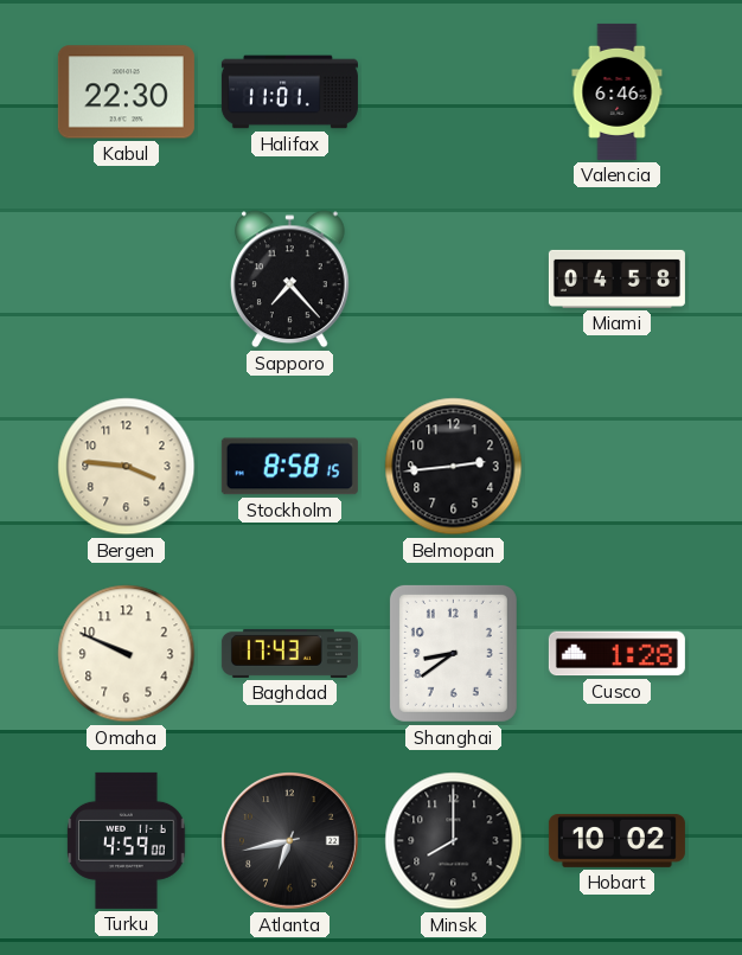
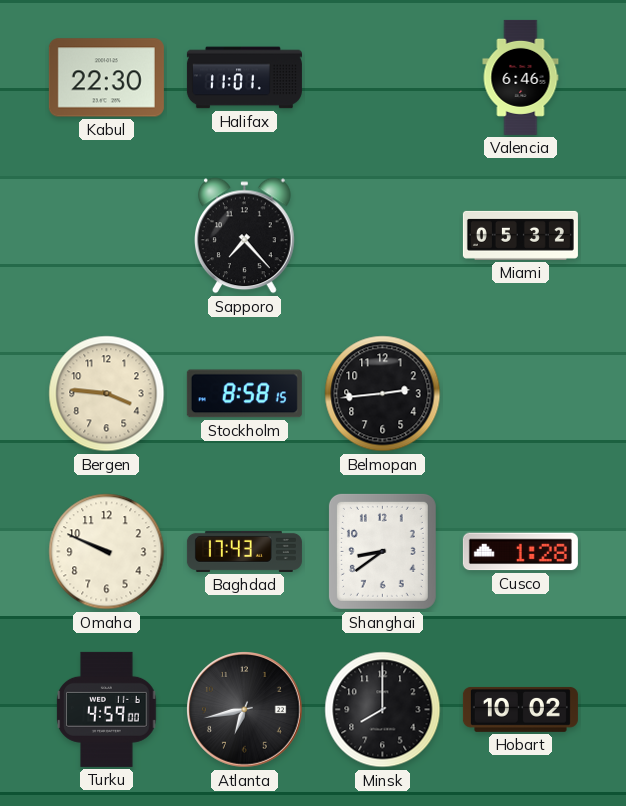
Miami: 04:58 -> 05:32 (520, 235)
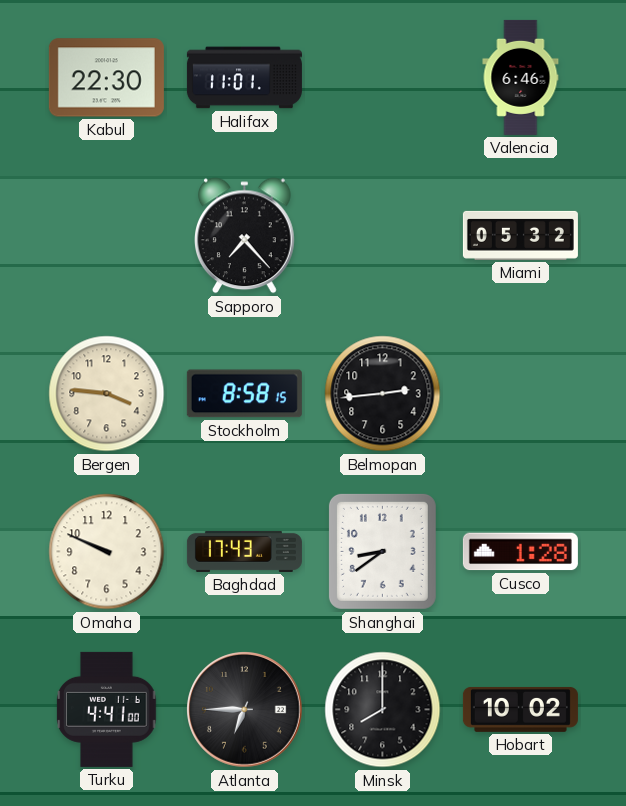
Turku: 4:59 -> 4:41 (107, 709)
Atlanta: 6:43 -> 6:45 (245, 710)
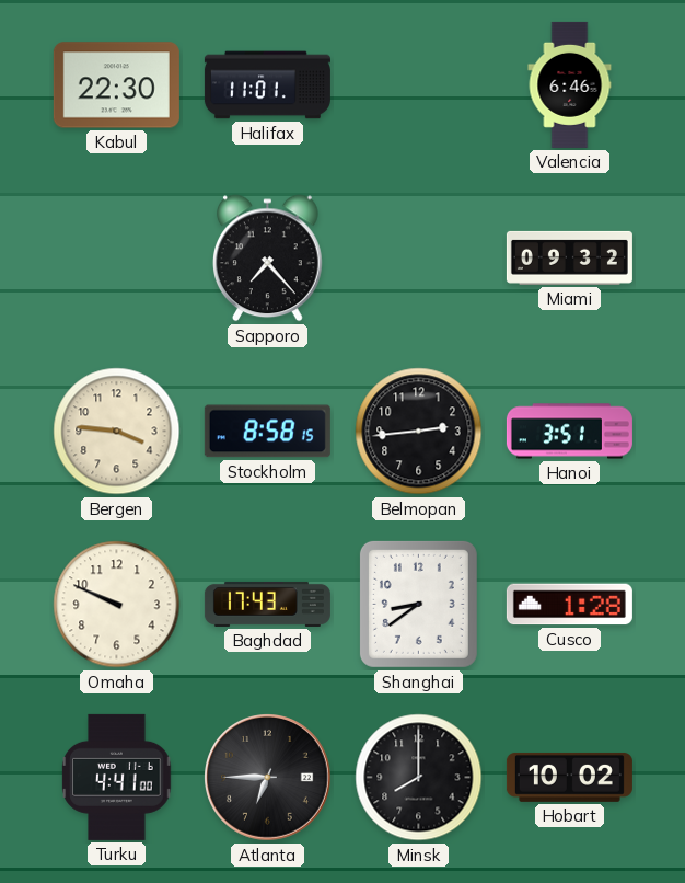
Miami: 05:32 -> 09:32 (569, 257)
Hanoi: none -> 3:51 (569, 432)
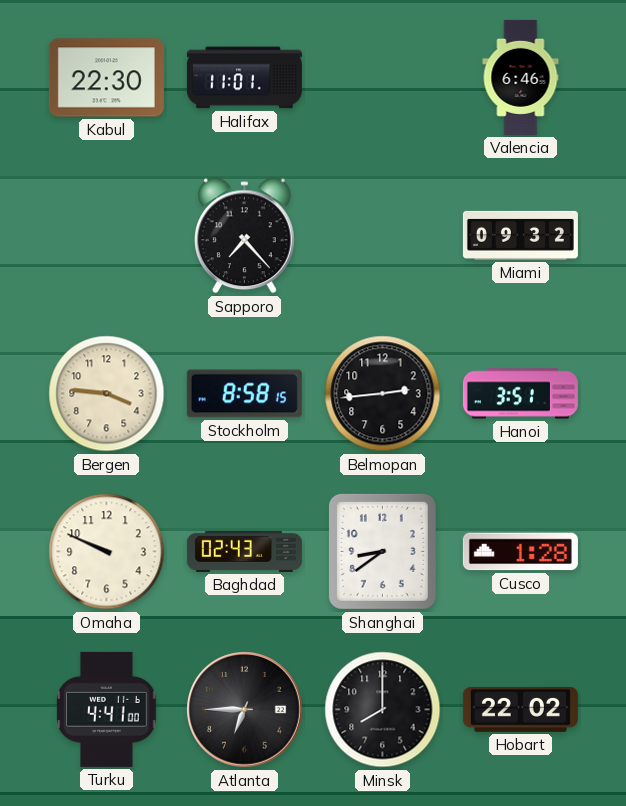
Baghdad: 17:43 -> 02:43 (244, 551)
Hobart: 10:02 -> 22:02 (520, 709)
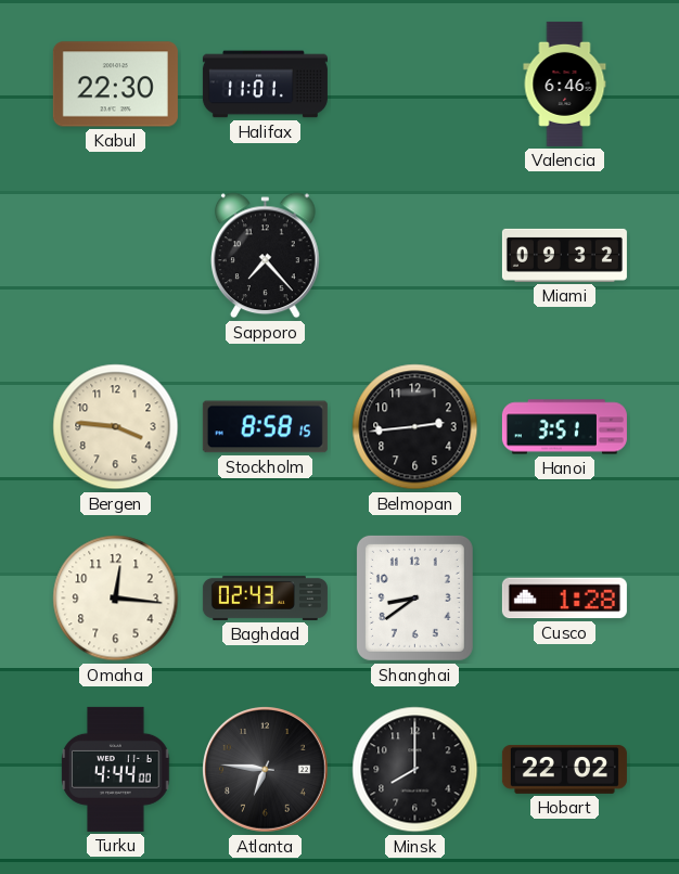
Omaha: 9:49 -> 12:16 (116, 599)
Turku: 4:41 -> 4:44 (116, 769)
Atlanta: 6:45 -> 6:46 (266, 770)
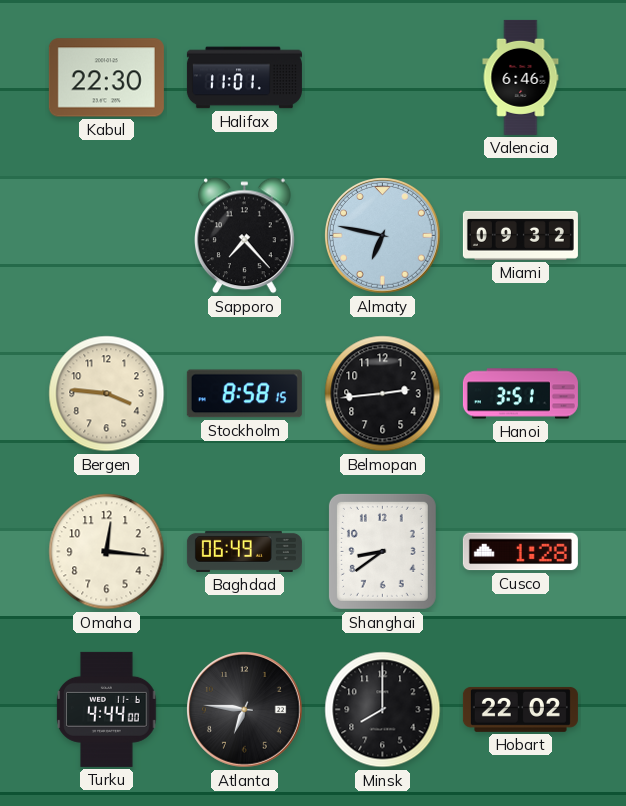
Almaty: none -> 6:47 (383, 236)
Baghdad: 02:43 -> 06:49 (244, 551)
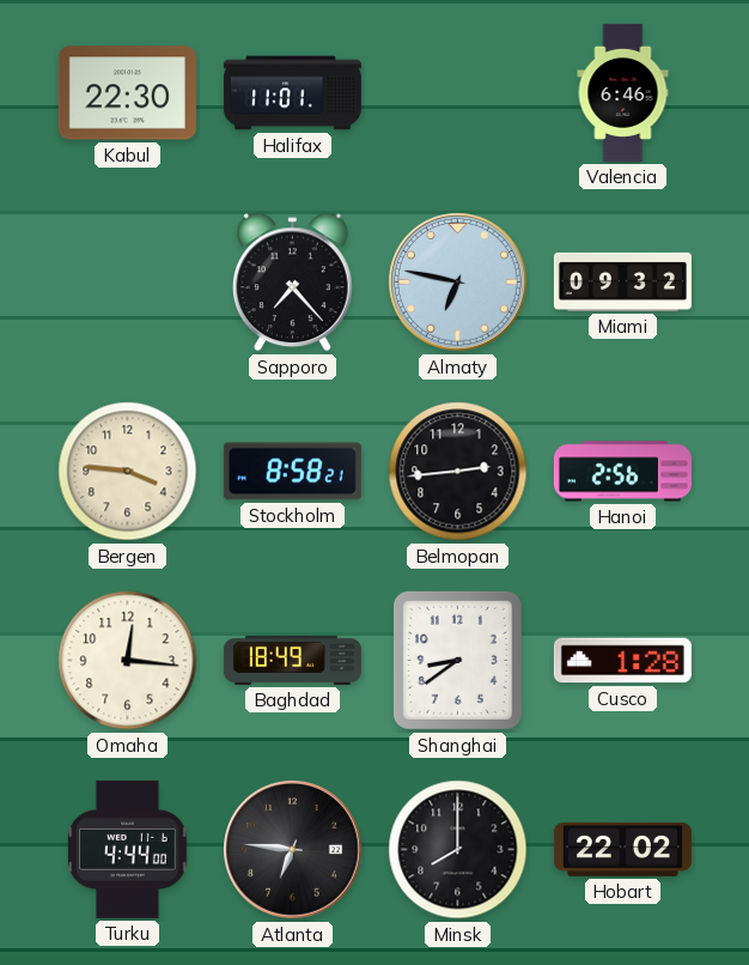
Stockholm: 8:58:15 -> 8:58:21 (292, 472)
Hanoi: 3:51 -> 2:56 (622, 472)
Baghdad: 06:49 -> 18:49 (292, 660)
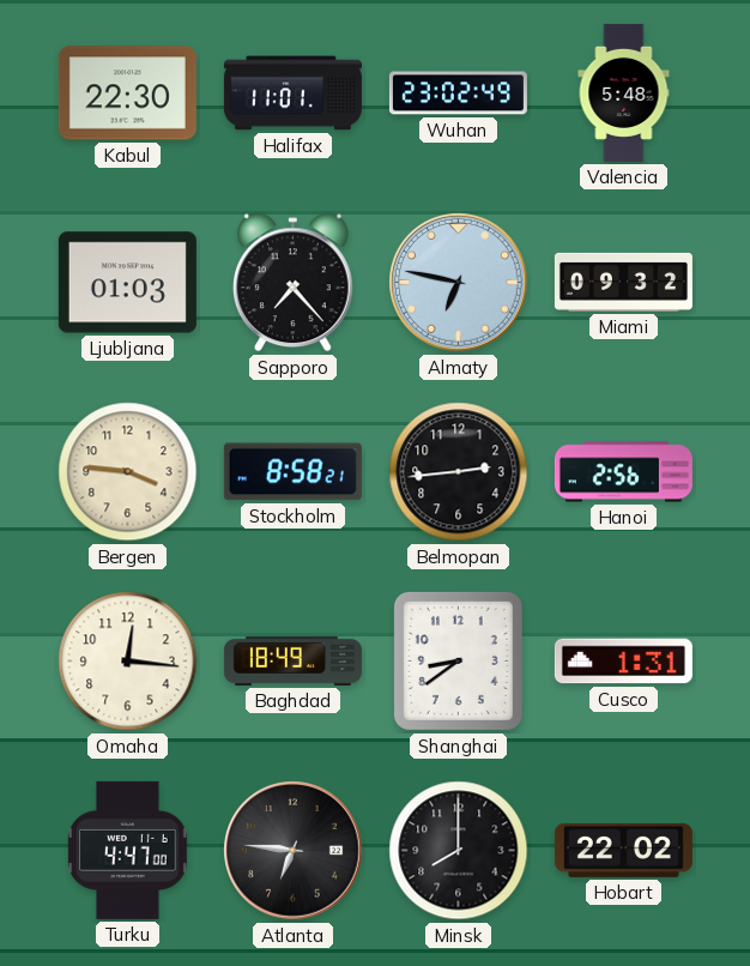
Wuhan: none -> 23:02 (458, 93)
Valencia: 6:46 -> 5:48 (624, 92)
Ljubljana: none -> 01:03 (127, 283)
Cusco: 1:28 -> 1:31 (623, 662)
Turku: 4:44 -> 4:47 (128, 850)
